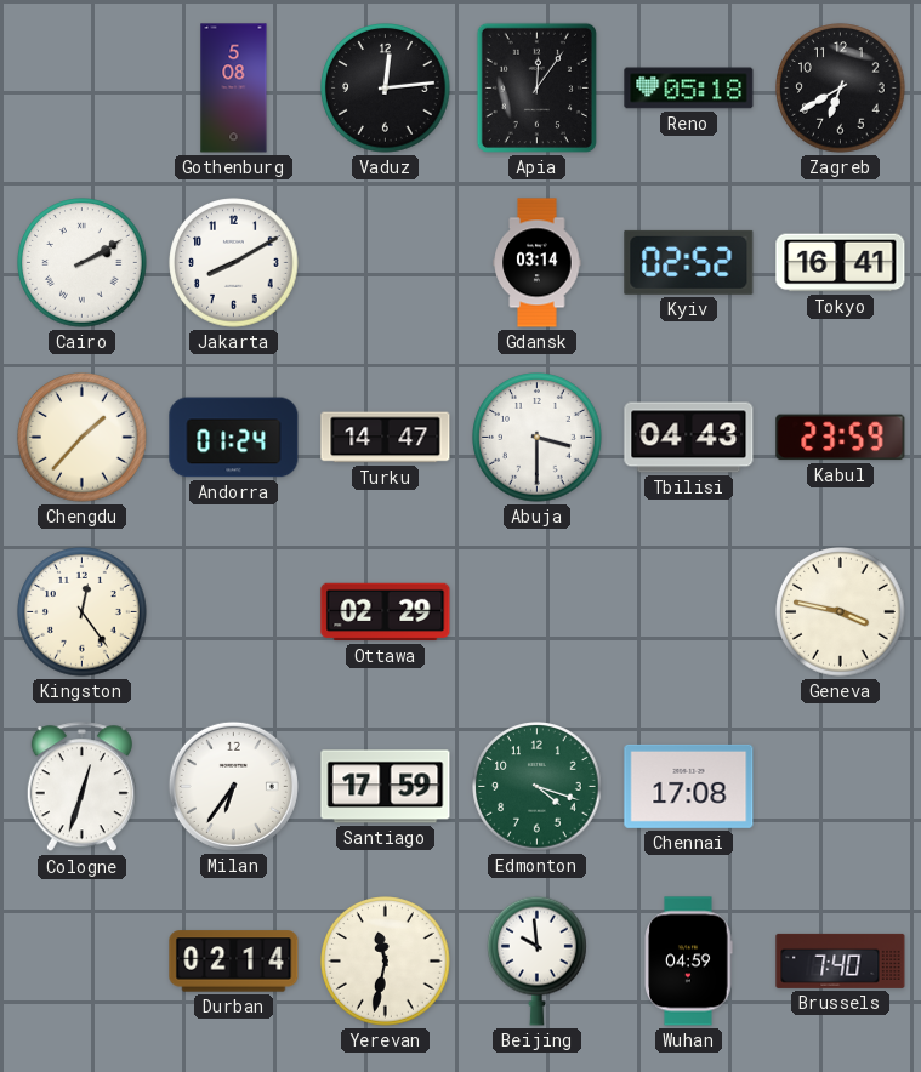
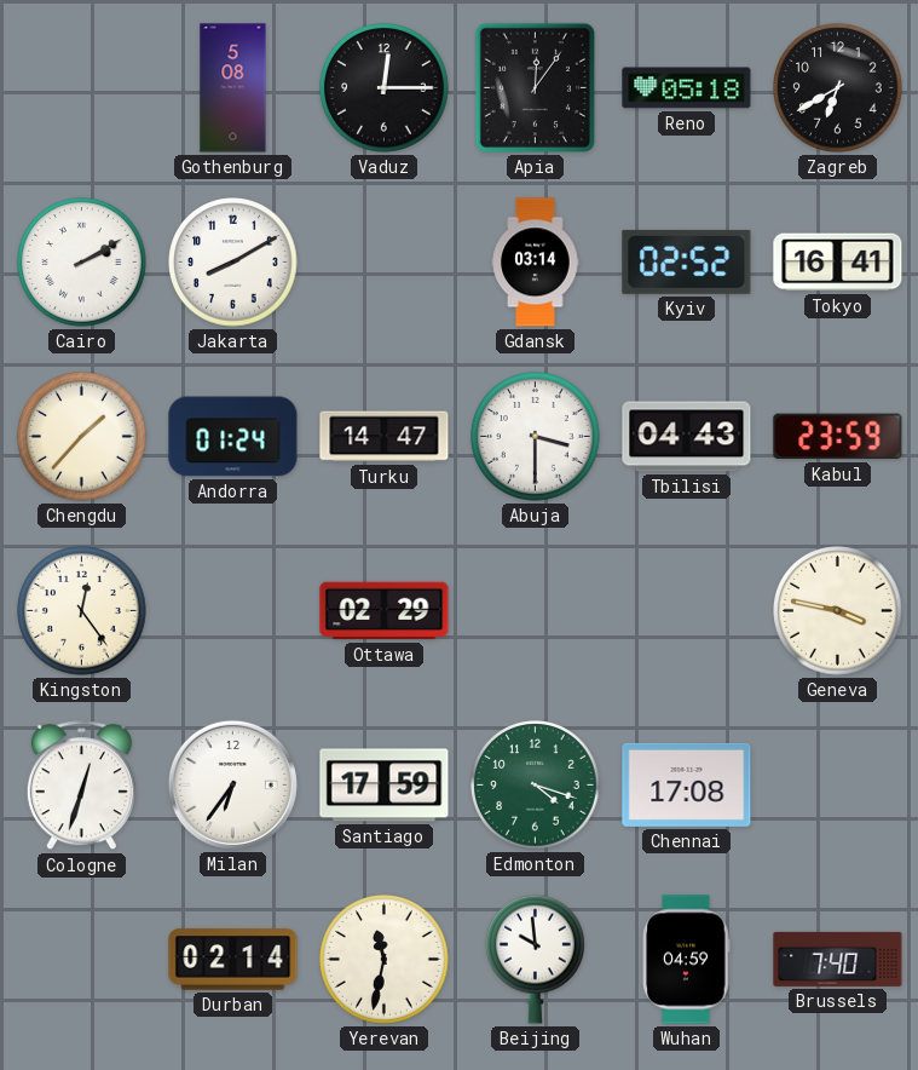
Vaduz: 12:14 -> 12:15 (385, 88)
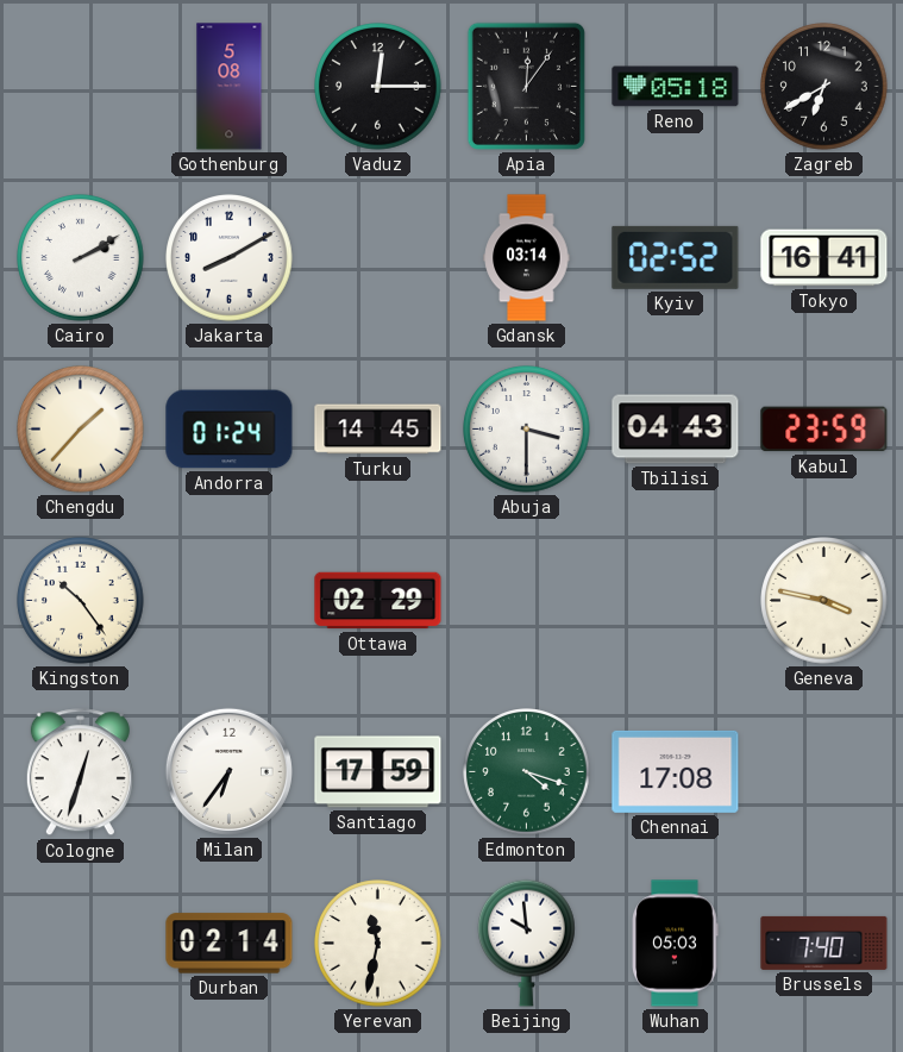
Turku: 14:47 -> 14:45 (378, 430)
Kingston: 12:24 -> 10:24 (81, 601)
Wuhan: 04:59 -> 05:03 (676, 944)
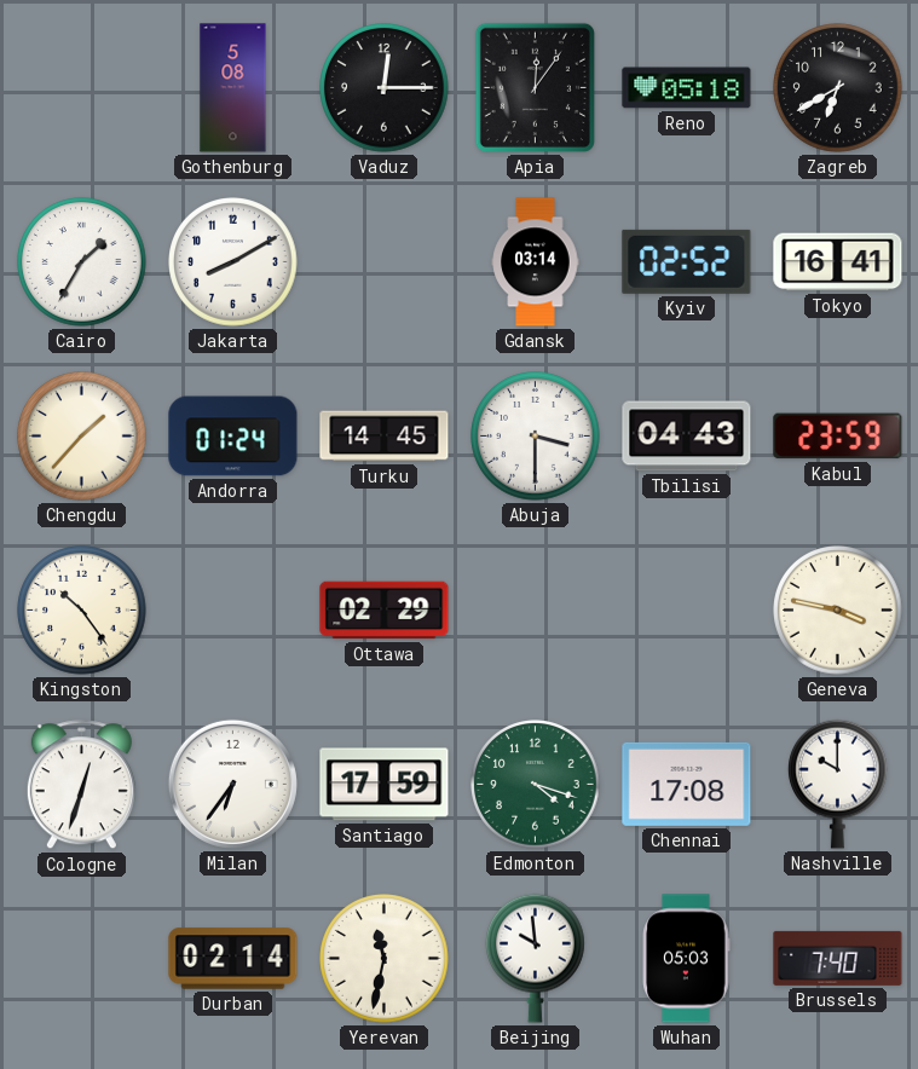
Cairo: 2:10 -> 1:35 (82, 262)
Nashville: none -> 10:00 (838, 784)
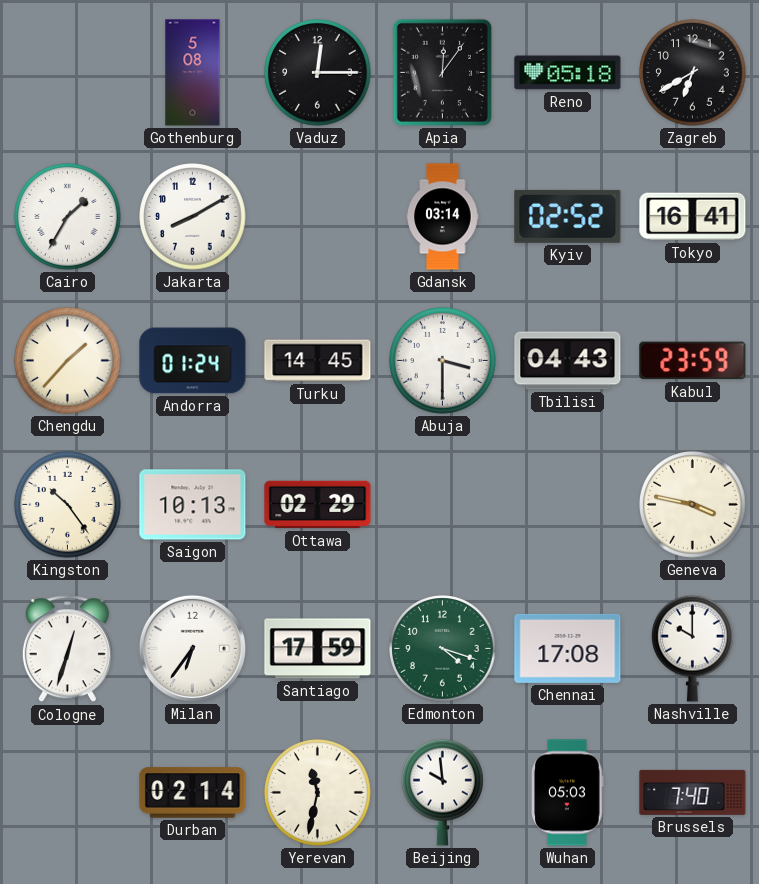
Saigon: none -> 10:13 (193, 505)
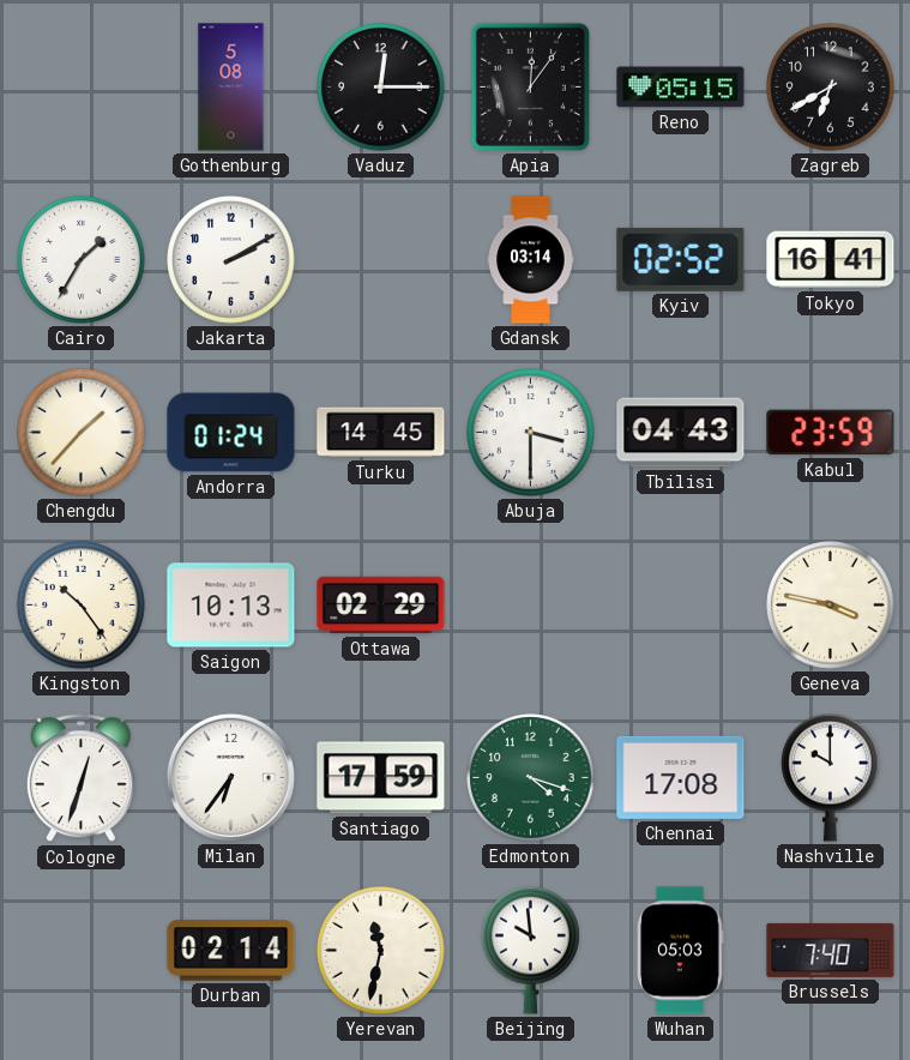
Reno: 05:18 -> 05:15 (681, 88)
Jakarta: 8:10 -> 2:10 (231, 260)
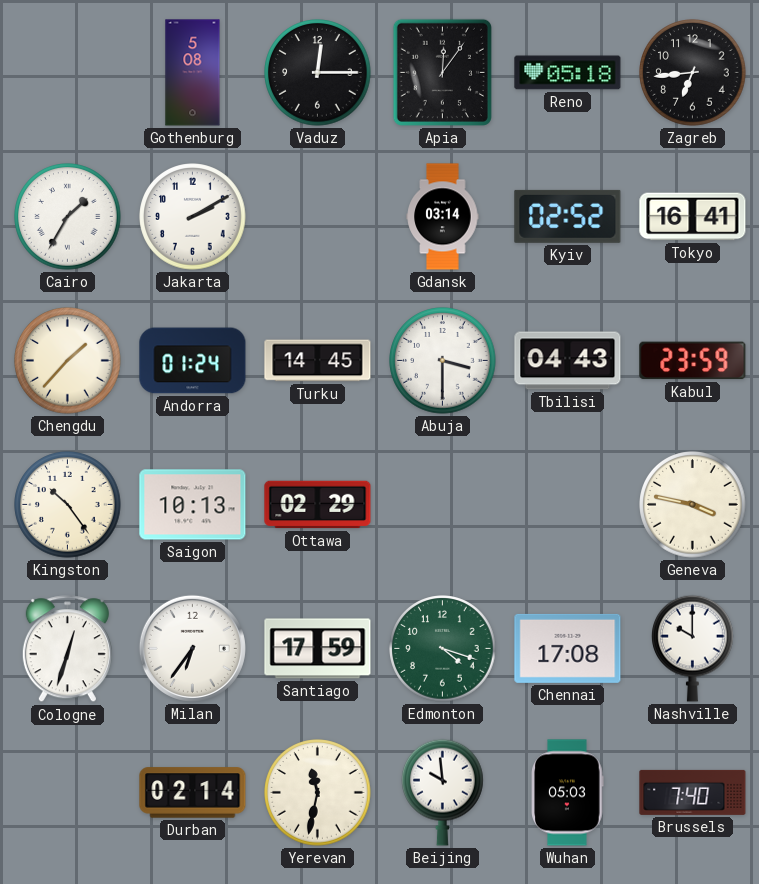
Reno: 05:15 -> 05:18 (568, 73)
Zagreb: 6:40 -> 6:44 (693, 73)
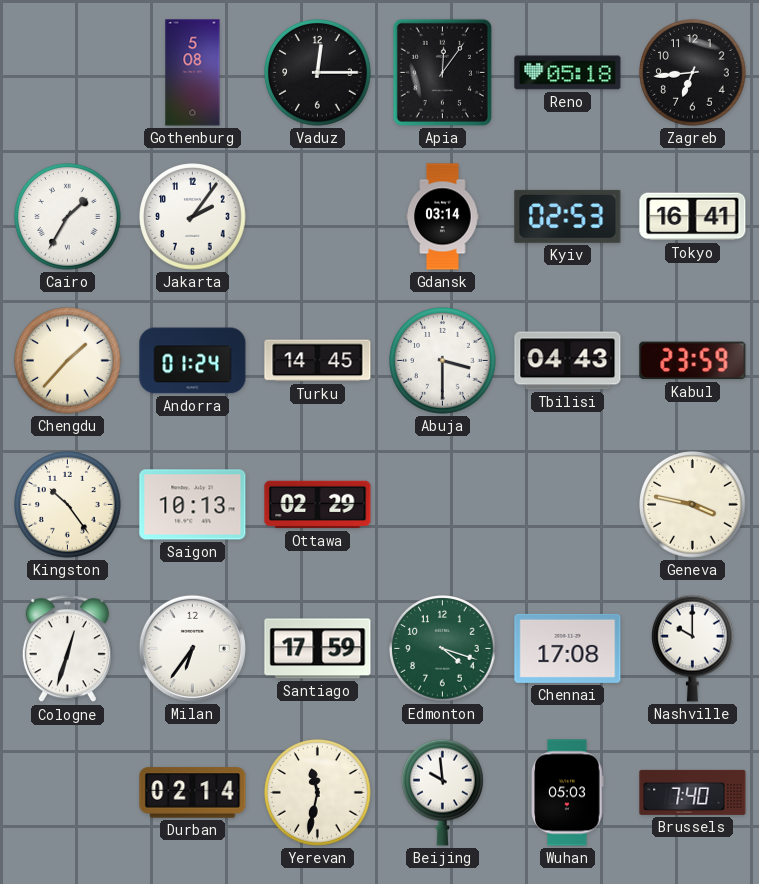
Jakarta: 2:10 -> 2:06 (193, 217)
Kyiv: 02:52 -> 02:53 (568, 216)
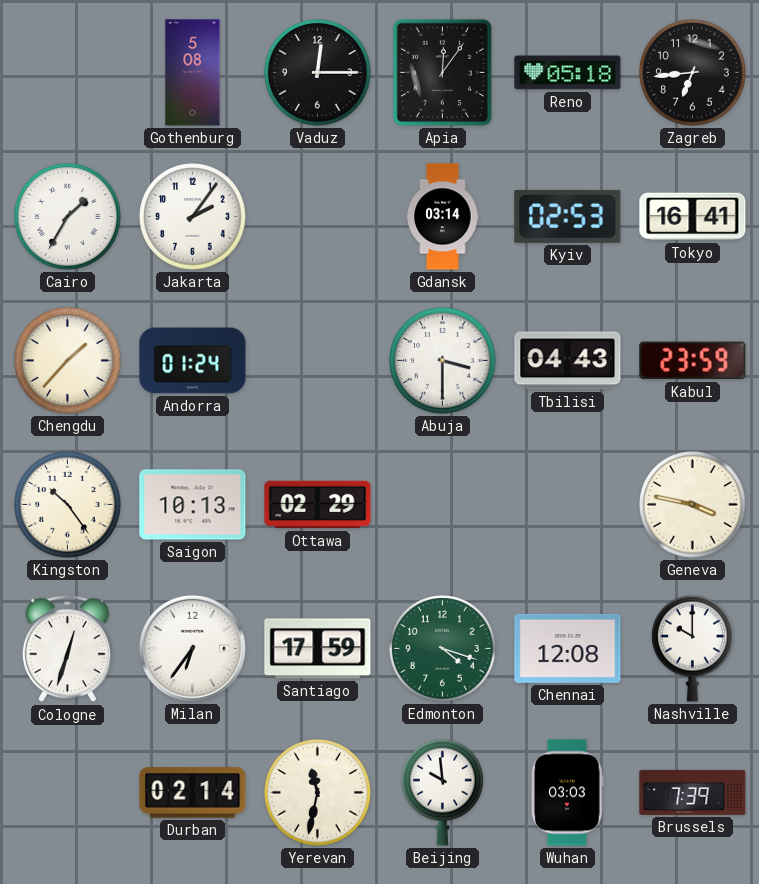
Turku: 14:45 -> none (318, 361)
Chennai: 17:08 -> 12:08 (568, 648)
Wuhan: 05:03 -> 03:03 (568, 793)
Brussels: 7:40 -> 7:39 (693, 792)
